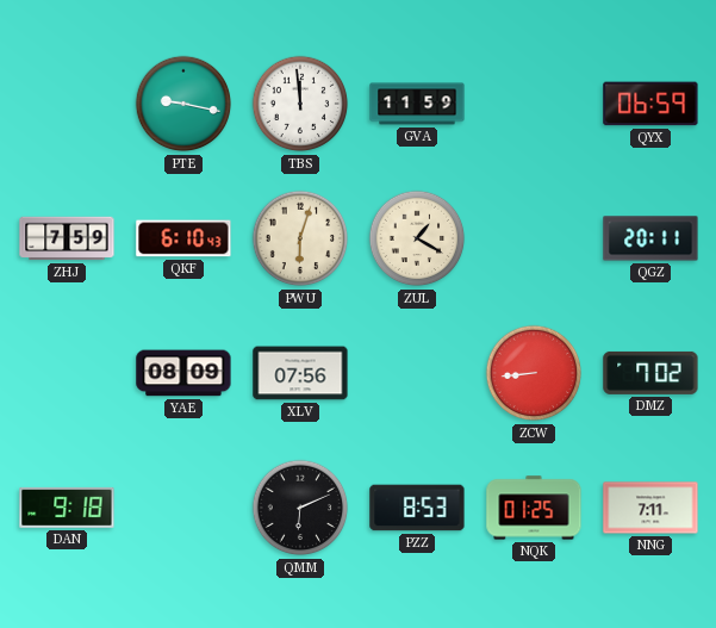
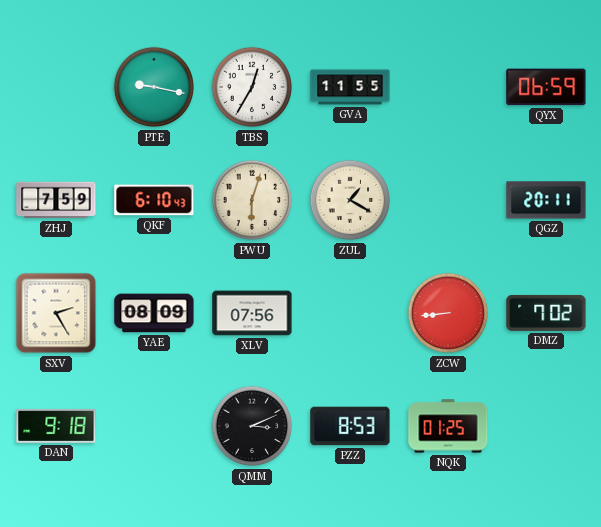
TBS: 11:59 -> 12:35 (252, 87)
GVA: 11:59 -> 11:55 (350, 87)
SXV: none -> 2:25 (56, 313)
QMM: 6:11 -> 3:11 (252, 426)
NNG: 7:11 -> none (650, 508)
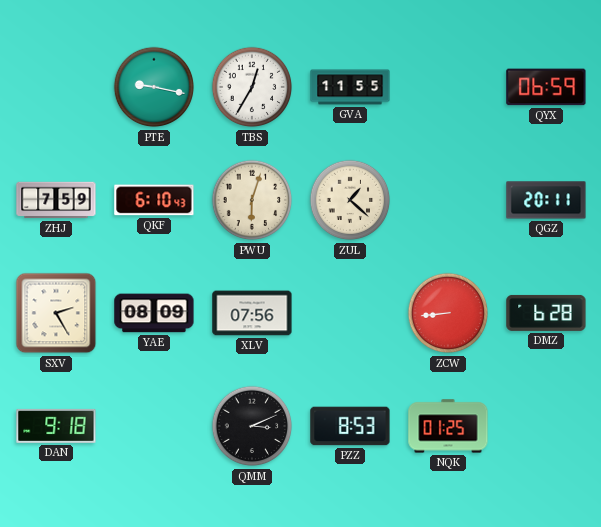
ZUL: 1:20 -> 1:22 (350, 200)
DMZ: 7:02 -> 6:28 (546, 313)
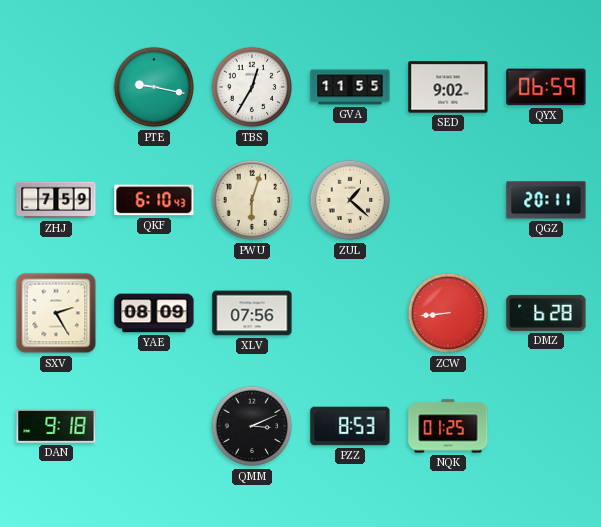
SED: none -> 9:02 (448, 87)
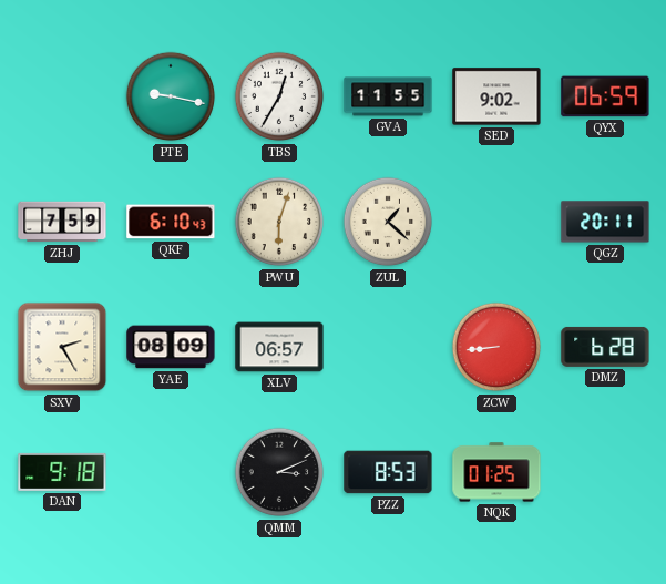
XLV: 07:56 -> 06:57 (279, 347)
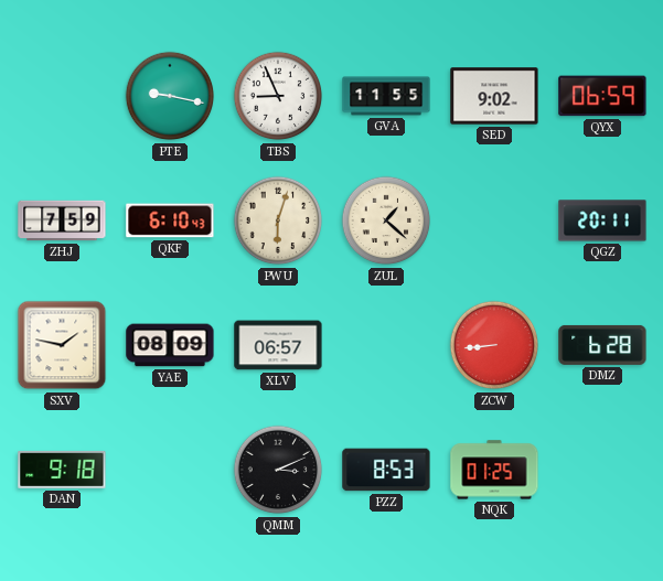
TBS: 12:35 -> 8:56 (278, 96)
SXV: 2:25 -> 1:47 (62, 345)
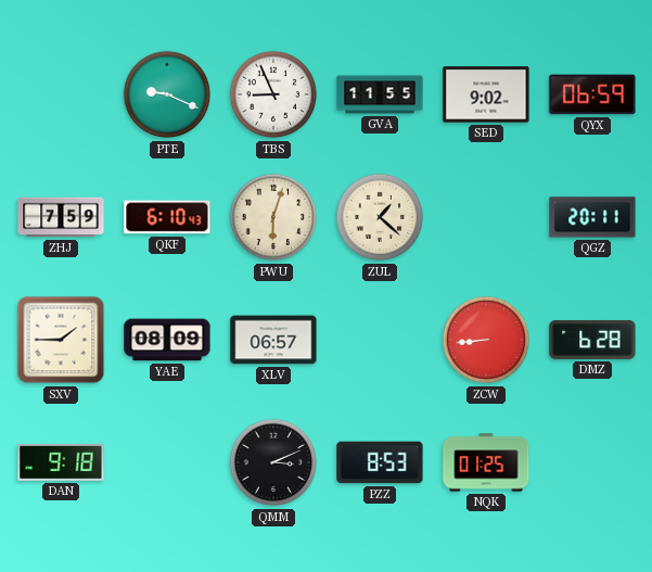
PTE: 9:17 -> 9:19 (167, 94)
SXV: 1:47 -> 1:45 (61, 340)
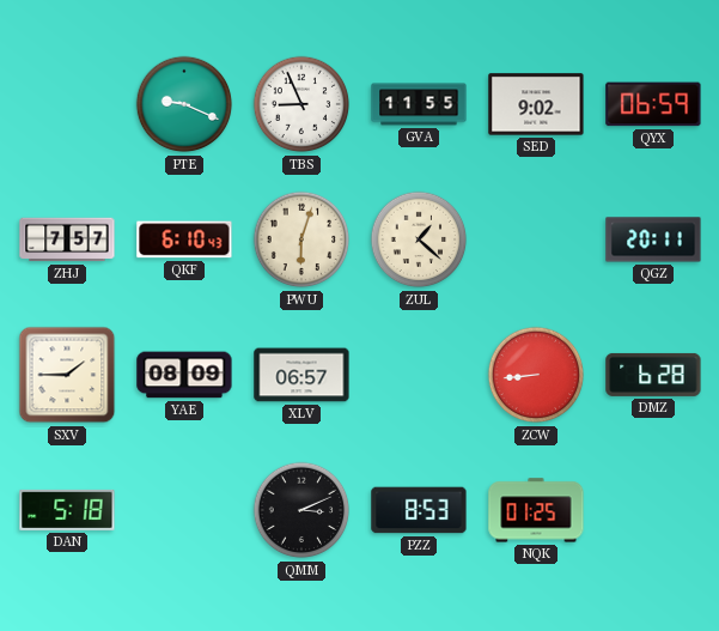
ZHJ: 7:59 -> 7:57 (67, 239)
DAN: 9:18 -> 5:18 (67, 510)
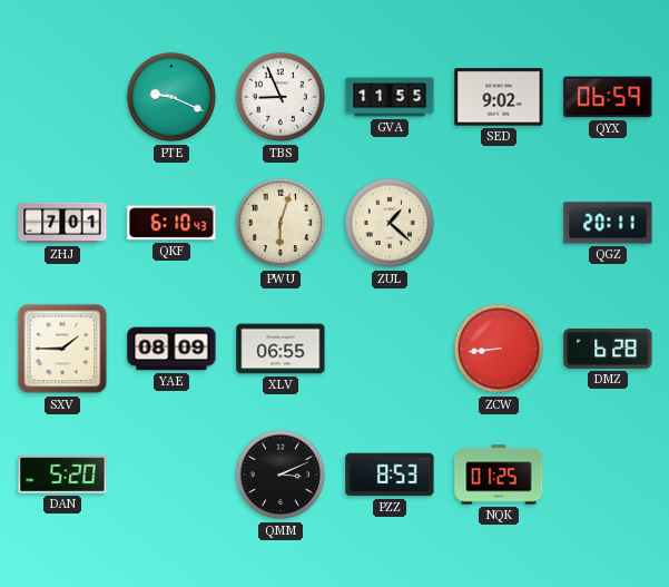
ZHJ: 7:57 -> 7:01 (62, 223)
XLV: 06:57 -> 06:55 (281, 349)
DAN: 5:18 -> 5:20 (62, 475)
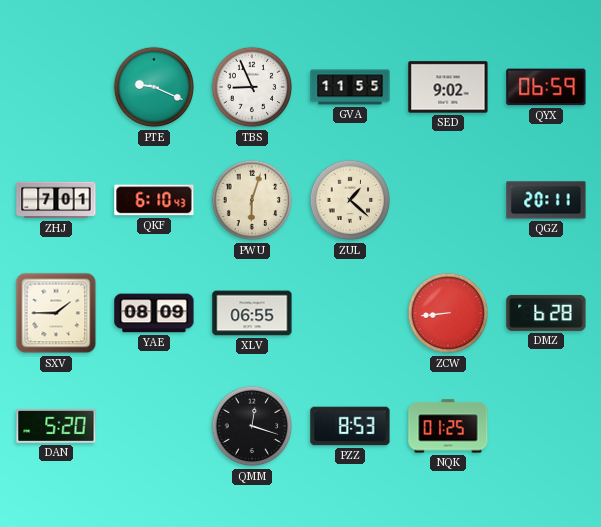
QMM: 3:11 -> 12:18 (252, 426)
